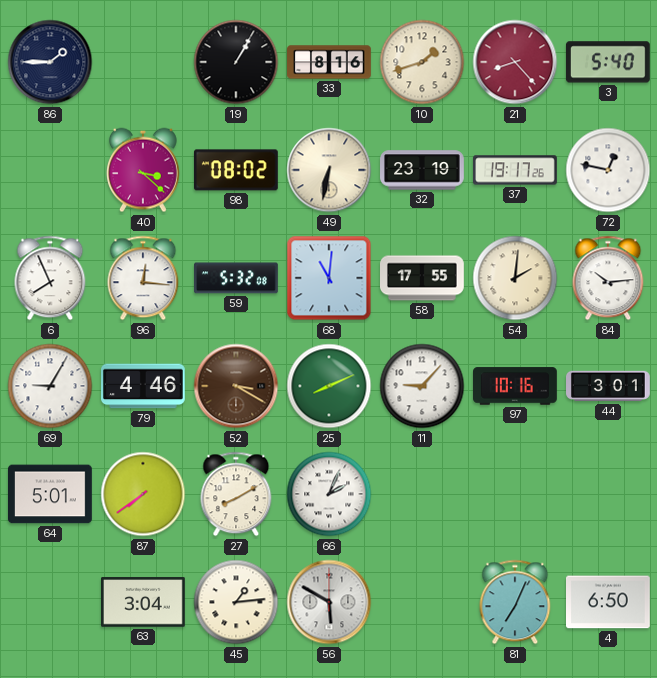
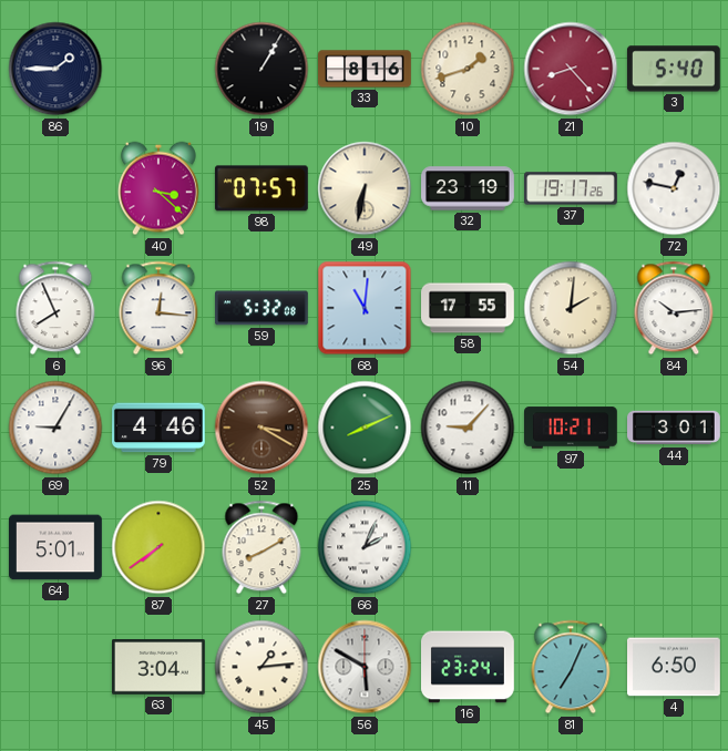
98: 08:02 -> 07:57 (262, 188)
97: 10:16 -> 10:21 (572, 428)
16: none -> 23:24 (469, 667)
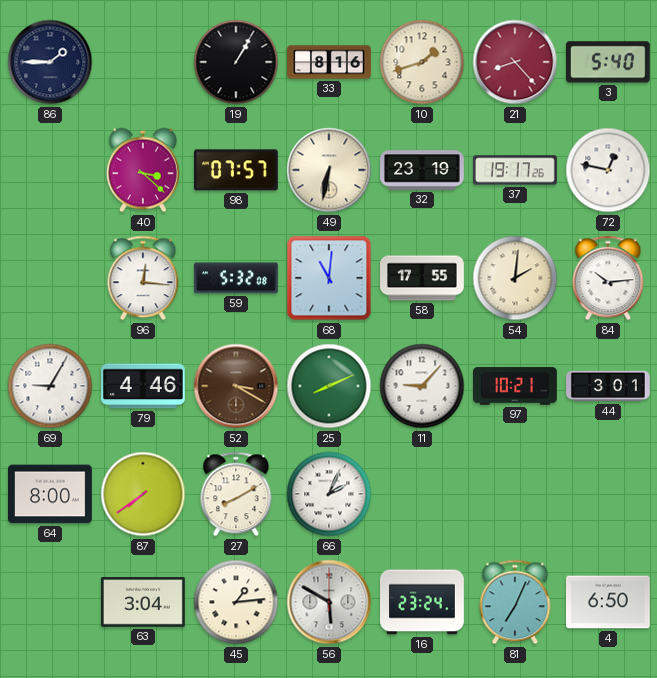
6: 7:56 -> none (55, 308)
64: 5:01 -> 8:00 (51, 494)
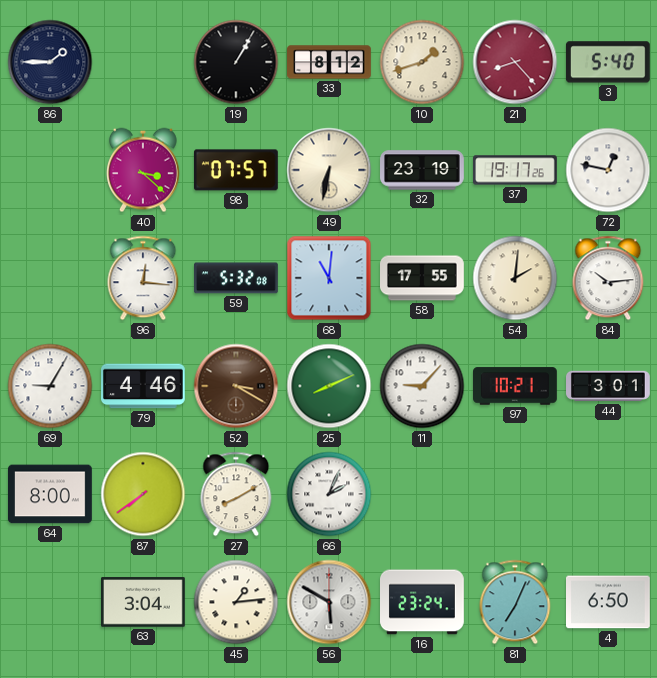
33: 8:16 -> 8:12 (329, 62)
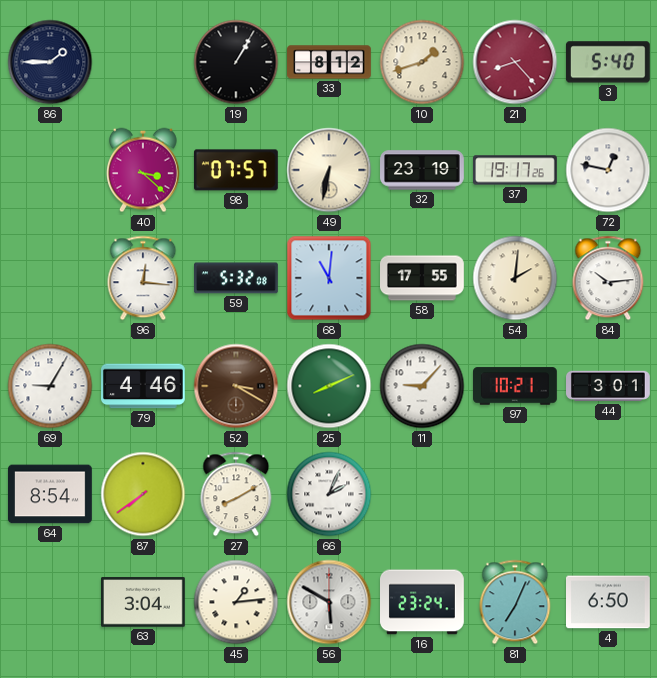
64: 8:00 -> 8:54 (51, 494)
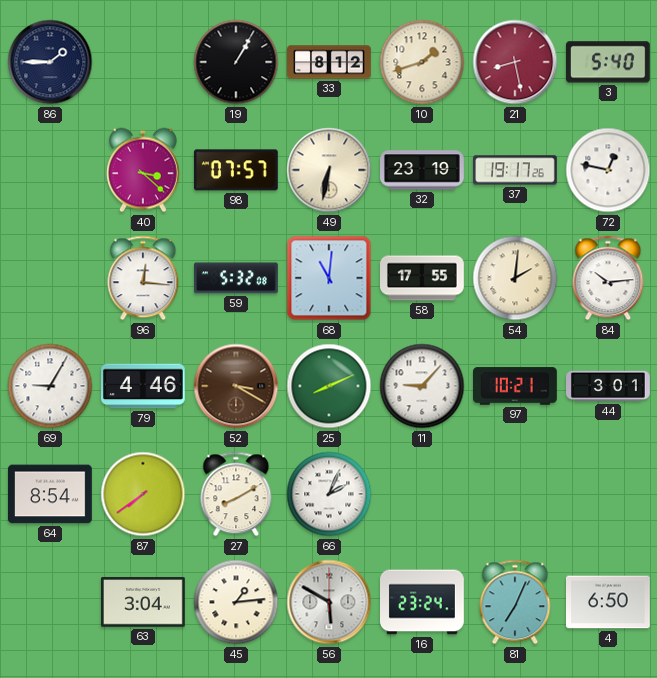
21: 8:23 -> 8:28 (515, 62)
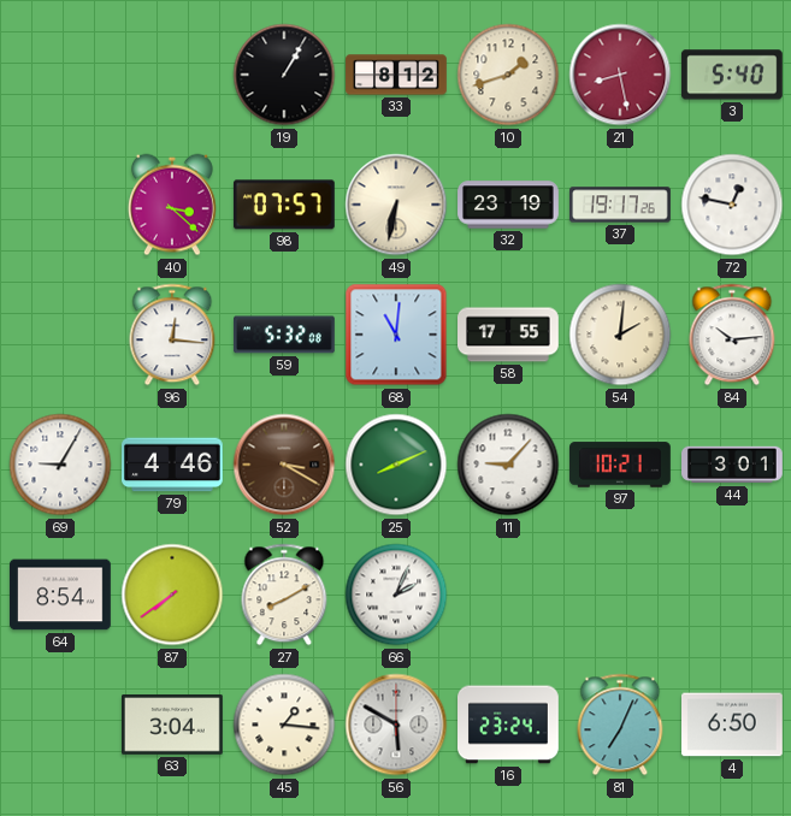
86: 1:45 -> none (50, 62)
45: 1:14 -> 1:16 (284, 725)
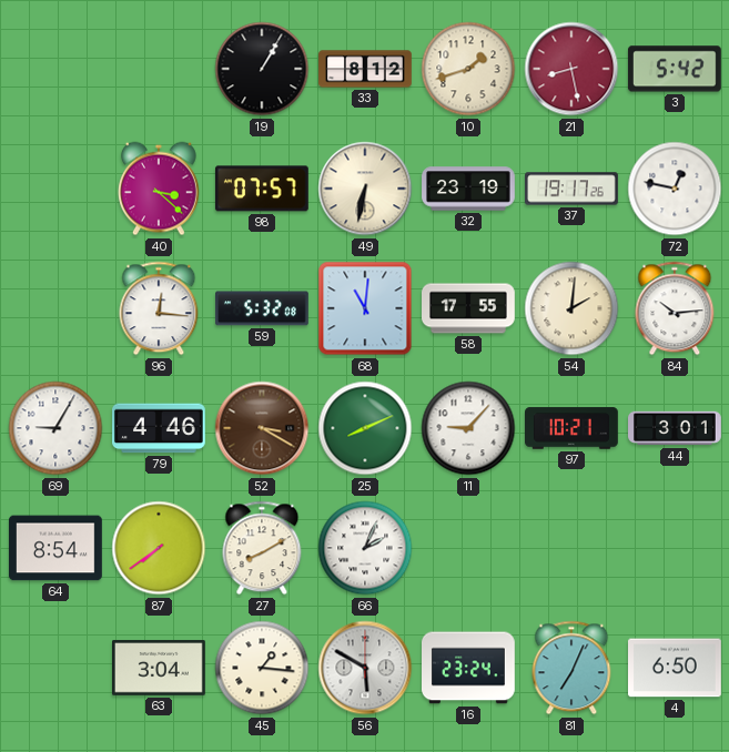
3: 5:40 -> 5:42 (675, 69)
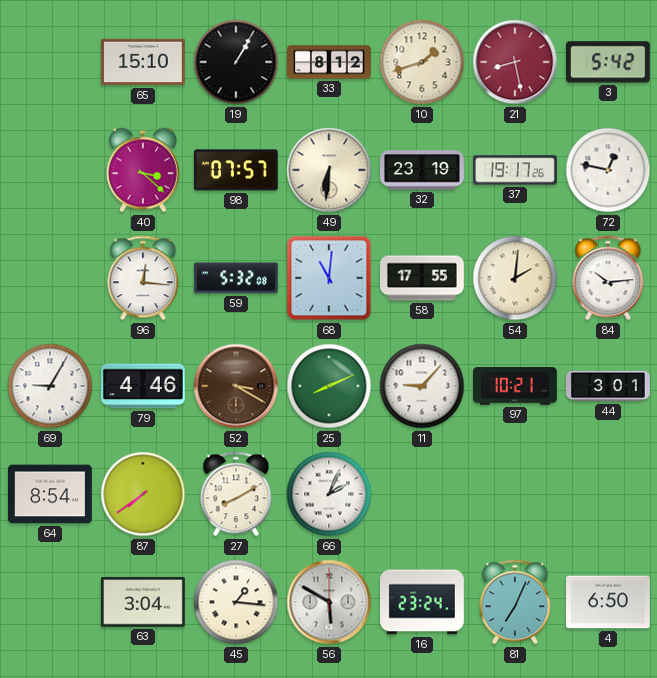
65: none -> 15:10 (144, 62)
49: 6:32 -> 6:31 (329, 170)
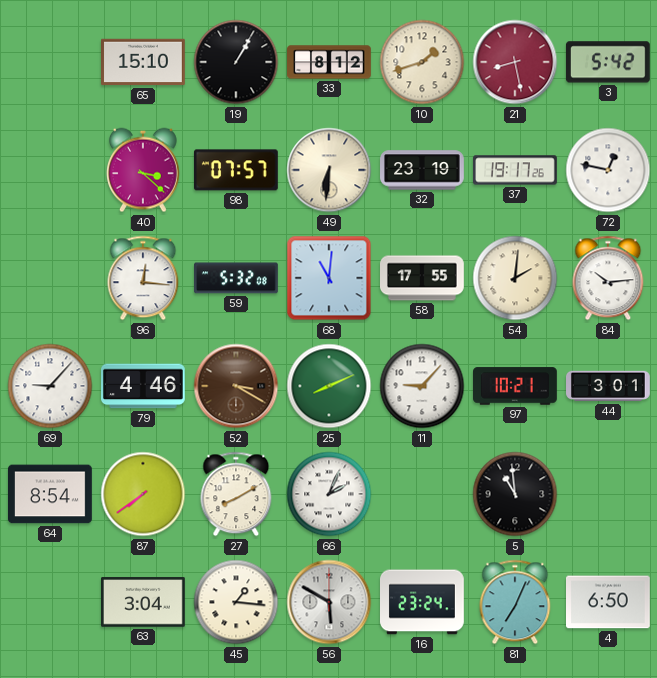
69: 9:05 -> 9:07 (50, 386)
5: none -> 10:59 (515, 494)
